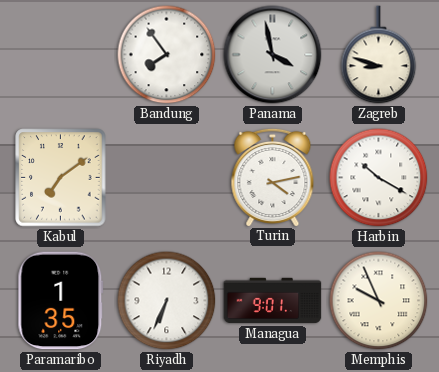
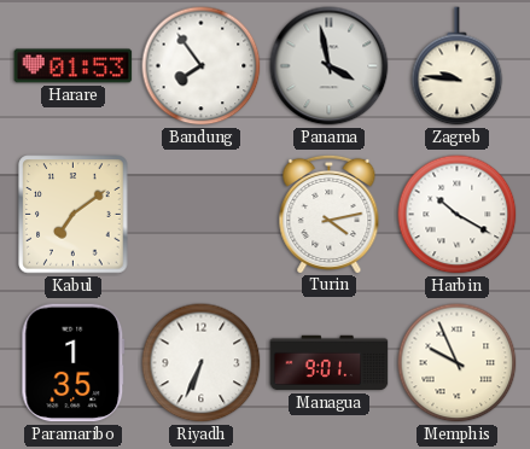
Harare: none -> 01:53 (74, 66)
Zagreb: 8:48 -> 9:46 (458, 66)
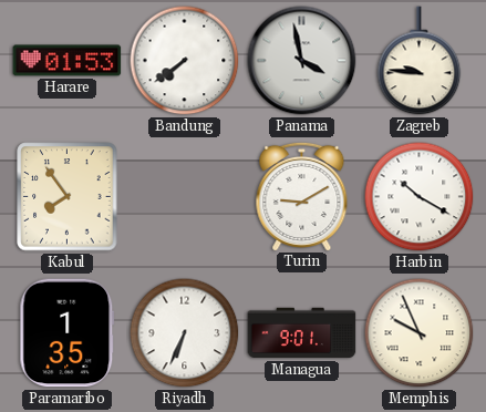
Bandung: 7:54 -> 7:39 (185, 61)
Kabul: 7:09 -> 7:54 (68, 197)
Turin: 4:13 -> 9:10 (302, 196)
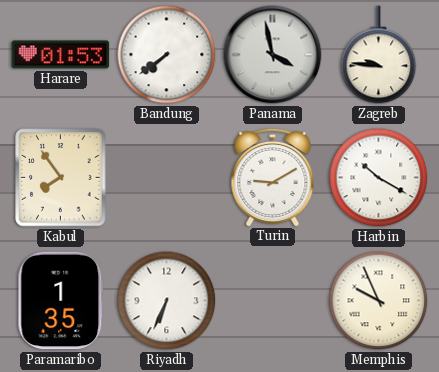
Managua: 9:01 -> none (302, 333)
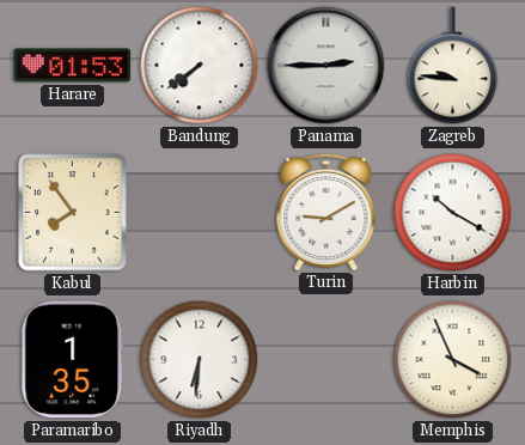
Panama: 3:58 -> 2:45 (326, 66)
Riyadh: 6:34 -> 6:31 (200, 360)
Memphis: 9:56 -> 3:56 (453, 360)
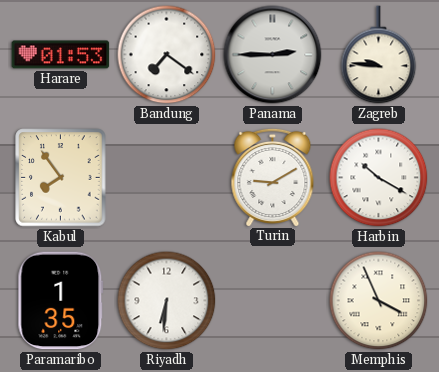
Bandung: 7:39 -> 7:21 (167, 55)
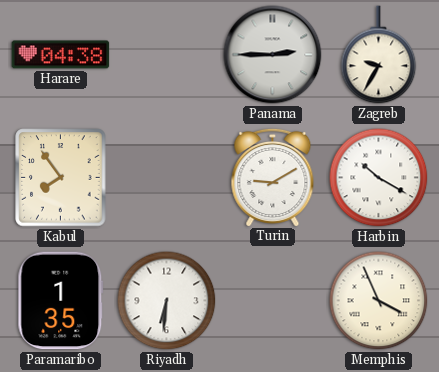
Harare: 01:53 -> 04:38 (61, 55)
Bandung: 7:21 -> none (167, 55)
Zagreb: 9:46 -> 9:35 (379, 55)
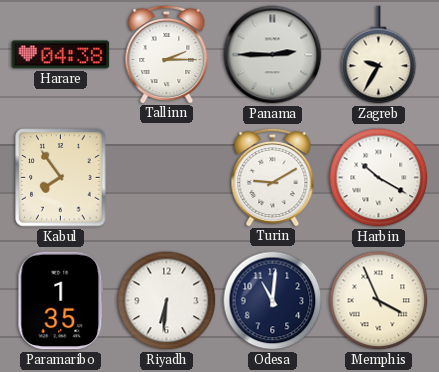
Tallinn: none -> 2:15 (167, 54)
Odesa: none -> 11:01 (273, 301)
